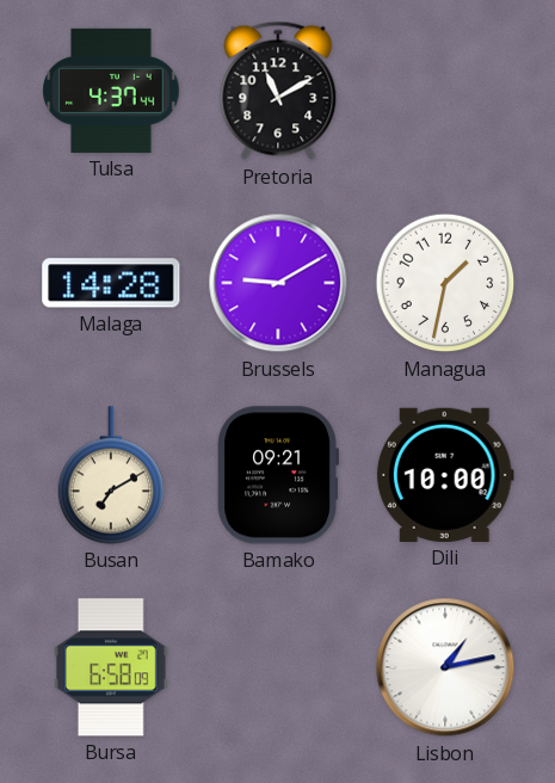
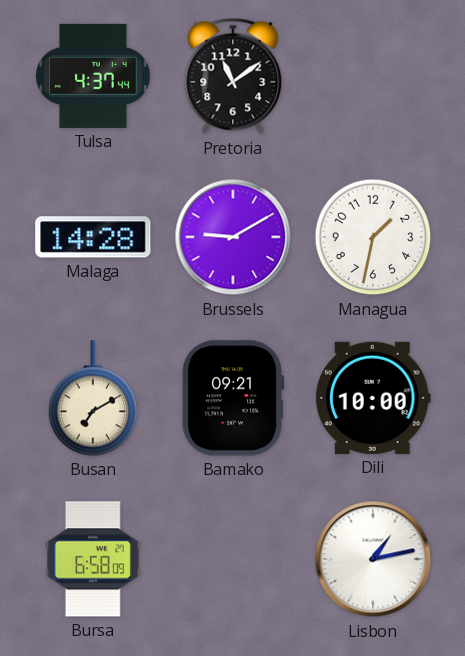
Pretoria: 11:10 -> 11:09 (233, 76)
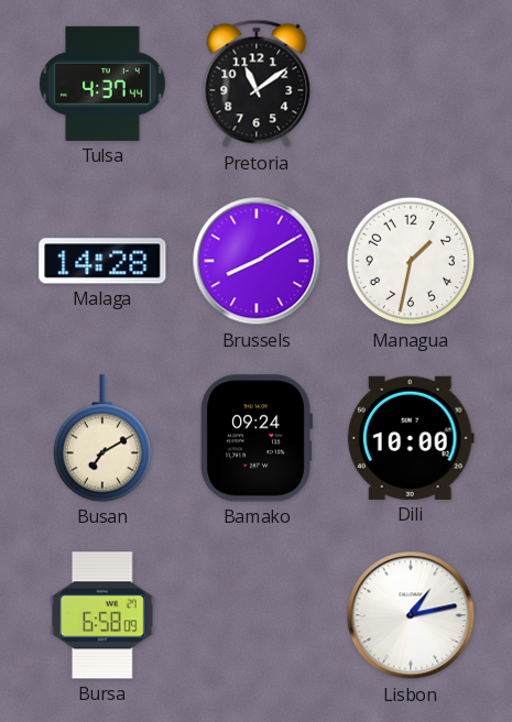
Brussels: 9:10 -> 8:10 (257, 261)
Bamako: 09:21 -> 09:24 (257, 438)
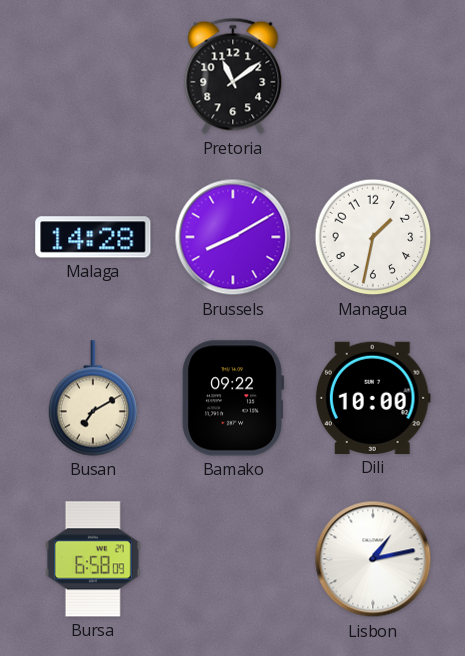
Tulsa: 4:37 -> none (102, 84)
Bamako: 09:24 -> 09:22 (233, 398)
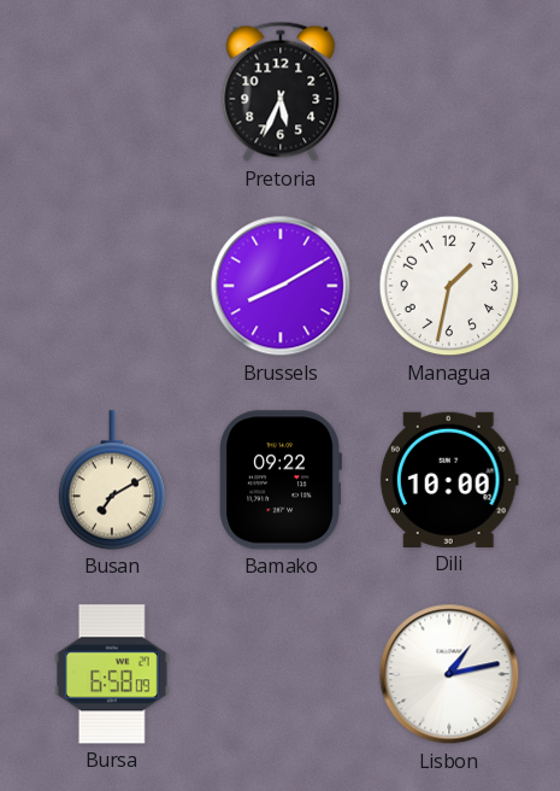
Pretoria: 11:09 -> 5:34 (281, 92)
Malaga: 14:28 -> none (93, 237)
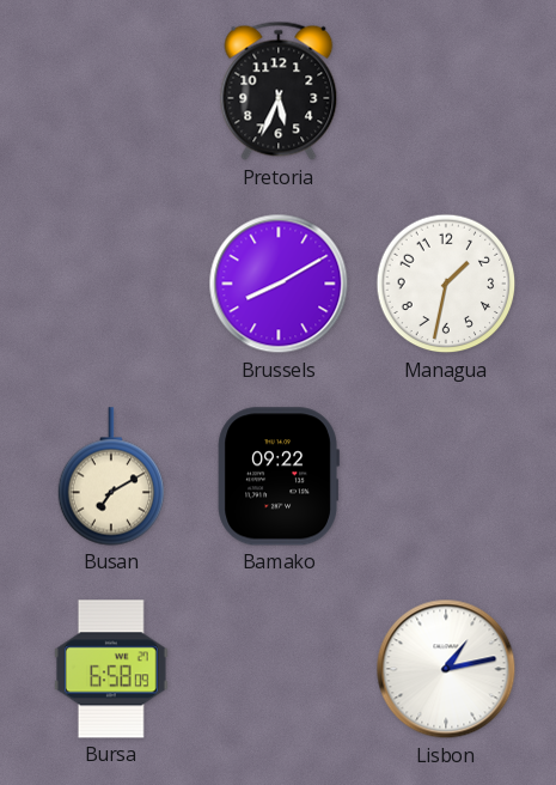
Dili: 10:00 -> none (449, 480)
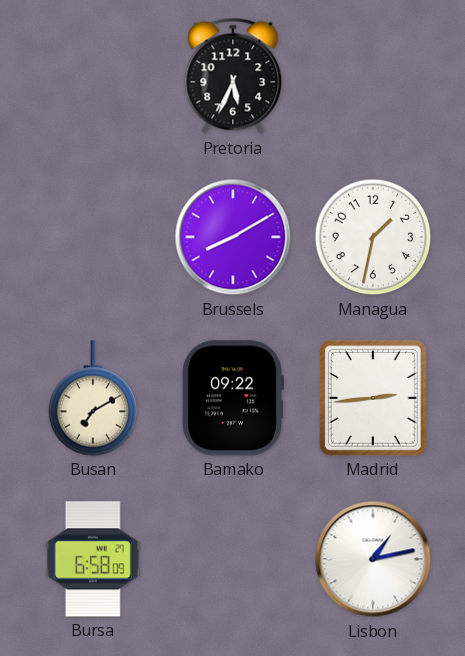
Madrid: none -> 2:44 (373, 398)
